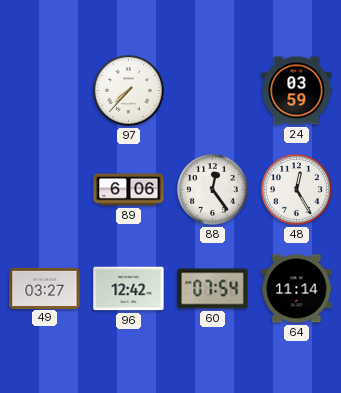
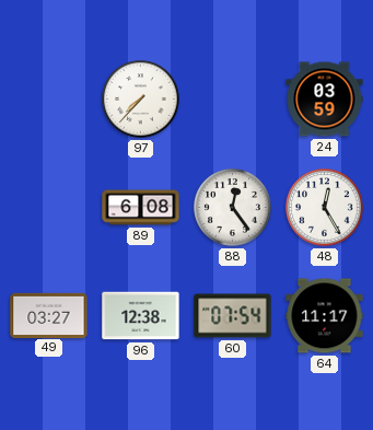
89: 6:06 -> 6:08 (141, 208)
96: 12:42 -> 12:38 (141, 316)
64: 11:14 -> 11:17 (325, 316)
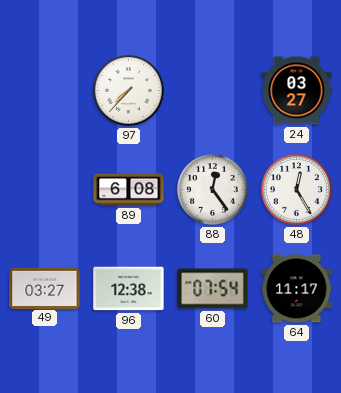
24: 03:59 -> 03:27 (297, 91)
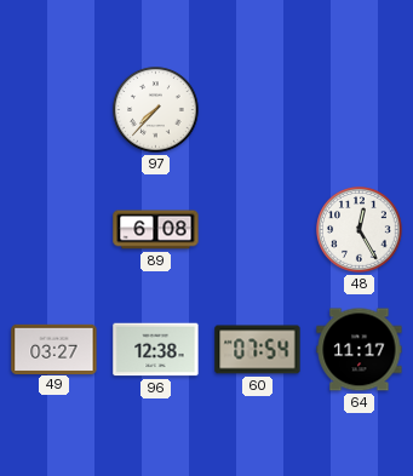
24: 03:27 -> none (297, 91)
88: 12:24 -> none (213, 190)
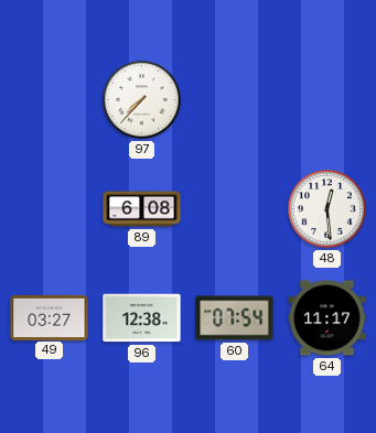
48: 12:25 -> 12:29 (327, 209)
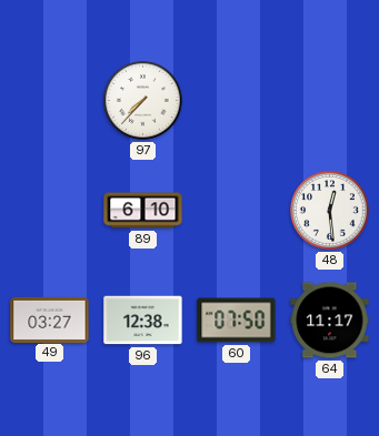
89: 6:08 -> 6:10 (143, 211)
60: 07:54 -> 07:50 (237, 321)
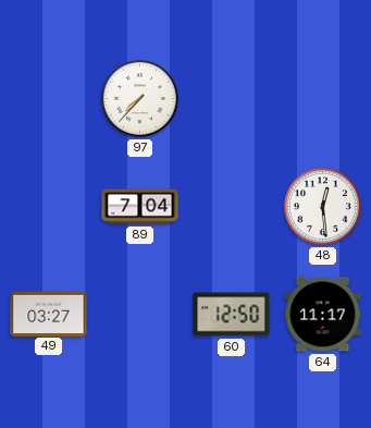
89: 6:10 -> 7:04 (140, 207)
96: 12:38 -> none (143, 321)
60: 07:50 -> 12:50 (232, 315)
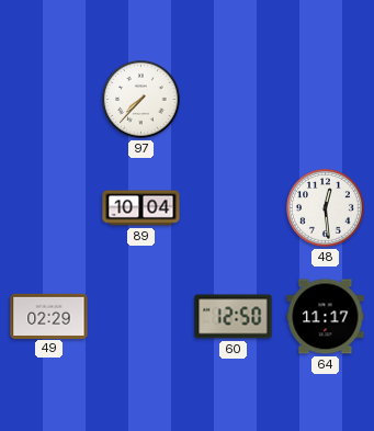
89: 7:04 -> 10:04 (141, 208)
49: 03:27 -> 02:29 (49, 316)
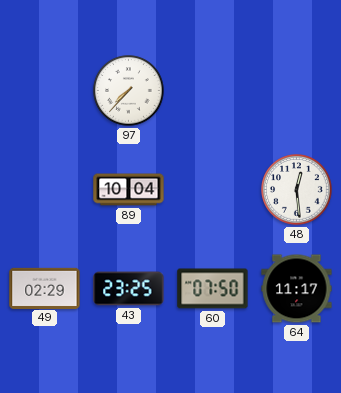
43: none -> 23:25 (129, 289)
60: 12:50 -> 07:50 (213, 289)
